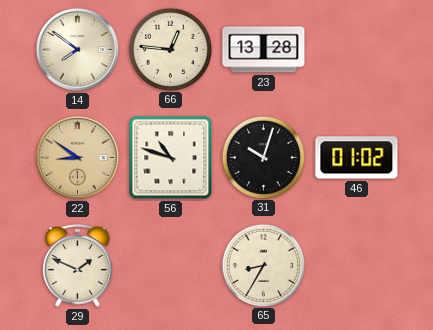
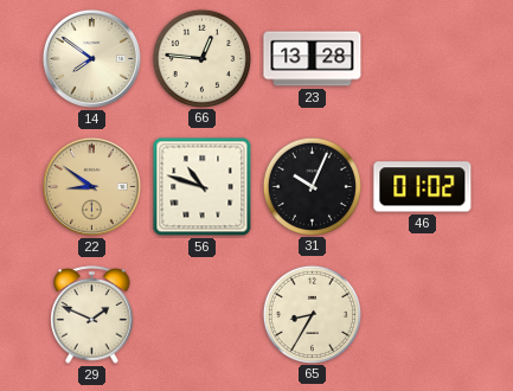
31: 10:03 -> 10:04 (312, 186)
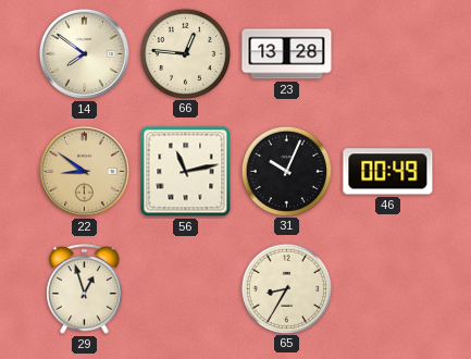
56: 10:48 -> 11:13 (186, 172)
46: 01:02 -> 00:49 (388, 172)
29: 1:49 -> 12:57 (85, 289)
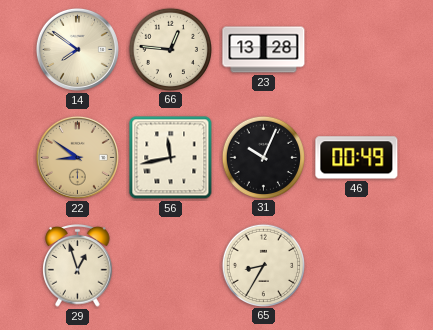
56: 11:13 -> 11:43 (171, 158)
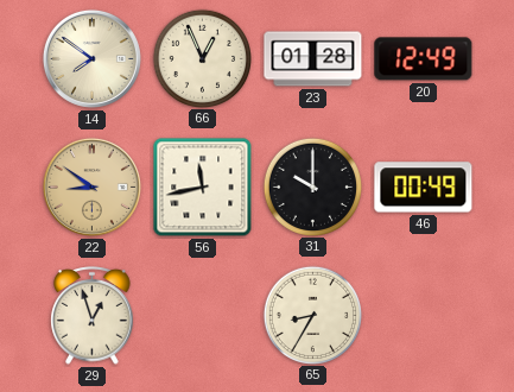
66: 12:46 -> 12:56 (202, 58)
23: 13:28 -> 01:28 (313, 59)
20: none -> 12:49 (424, 59)
31: 10:04 -> 10:00 (312, 186)
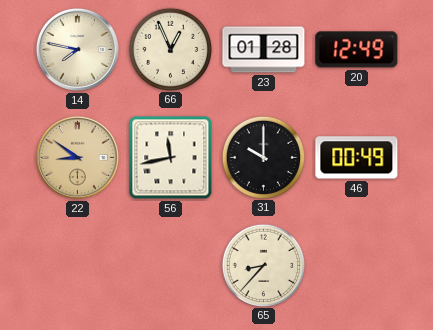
14: 7:51 -> 7:47 (77, 49)
29: 12:57 -> none (93, 316)
65: 8:35 -> 8:37 (263, 265)
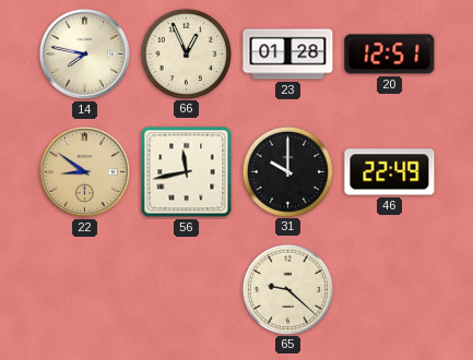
20: 12:49 -> 12:51 (390, 55)
46: 00:49 -> 22:49 (390, 172)
65: 8:37 -> 9:22 (287, 289)
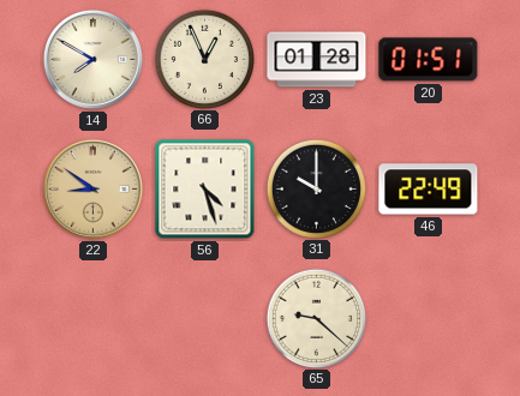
14: 7:47 -> 7:50 (92, 59)
20: 12:51 -> 01:51 (429, 60)
56: 11:43 -> 4:27 (205, 190)
